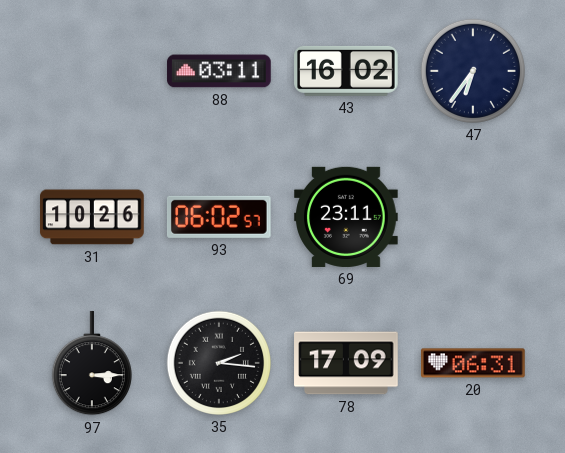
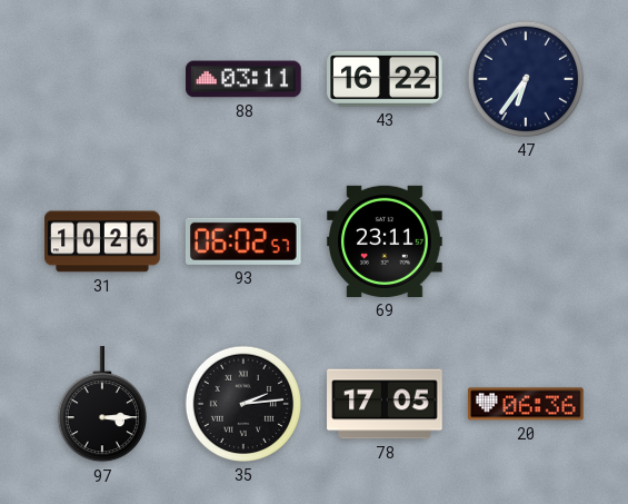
43: 16:02 -> 16:22 (385, 79)
35: 2:16 -> 2:14 (243, 404)
78: 17:09 -> 17:05 (385, 404)
20: 06:31 -> 06:36 (527, 404)
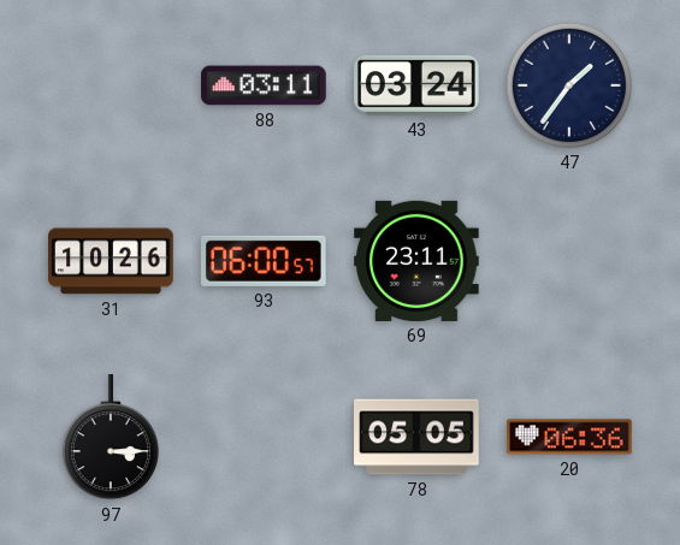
43: 16:22 -> 03:24 (416, 85)
47: 6:36 -> 1:36 (569, 85)
93: 06:02 -> 06:00 (264, 261)
35: 2:14 -> none (243, 404)
78: 17:05 -> 05:05 (416, 437)
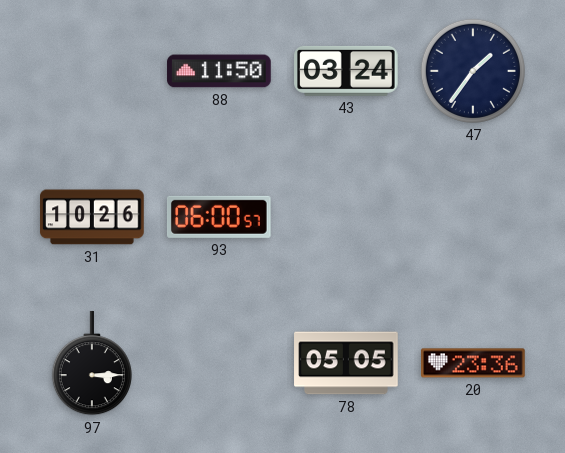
88: 03:11 -> 11:50 (219, 71)
69: 23:11 -> none (416, 261)
20: 06:36 -> 23:36 (474, 363)
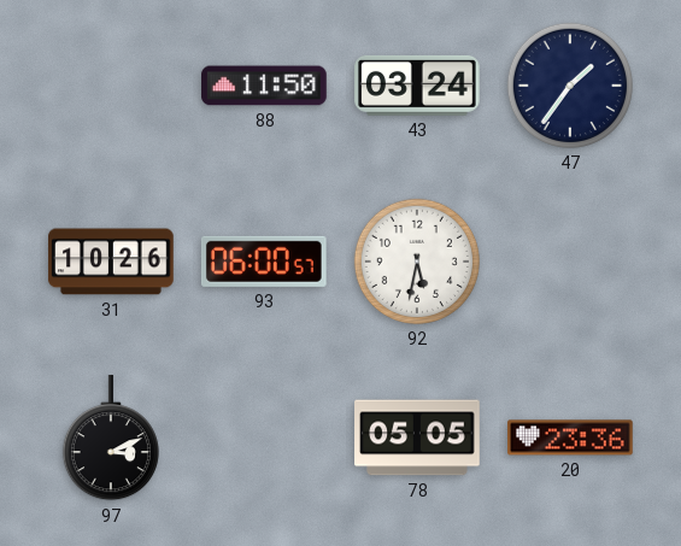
92: none -> 5:32 (417, 262)
97: 3:15 -> 3:11 (111, 439)
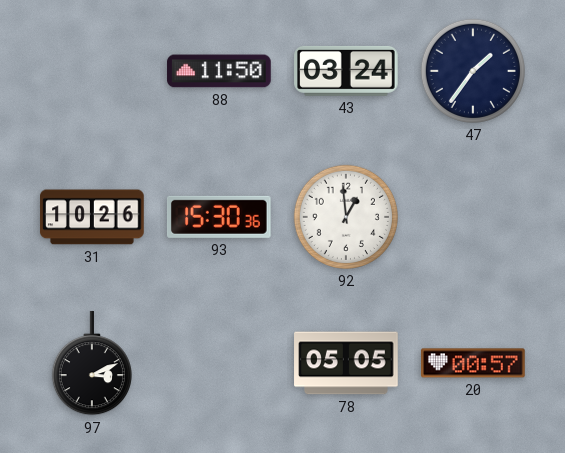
93: 06:00 -> 15:30 (219, 217)
92: 5:32 -> 12:59 (346, 217)
20: 23:36 -> 00:57 (474, 363)
